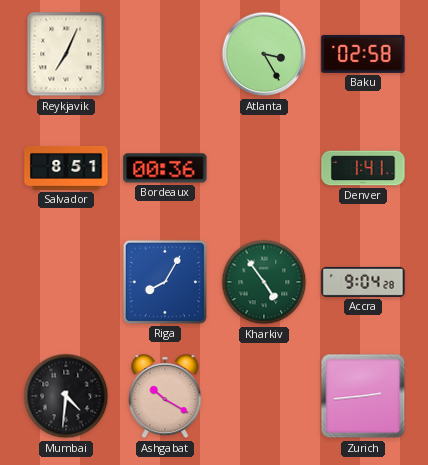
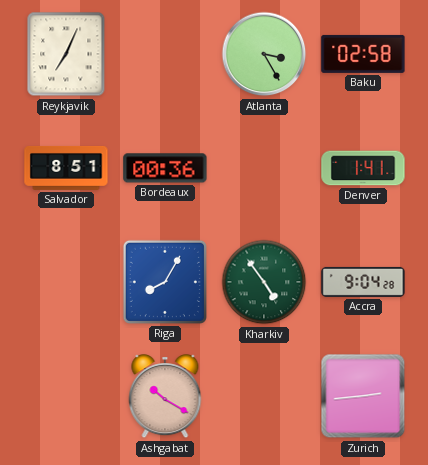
Mumbai: 4:31 -> none (66, 396)
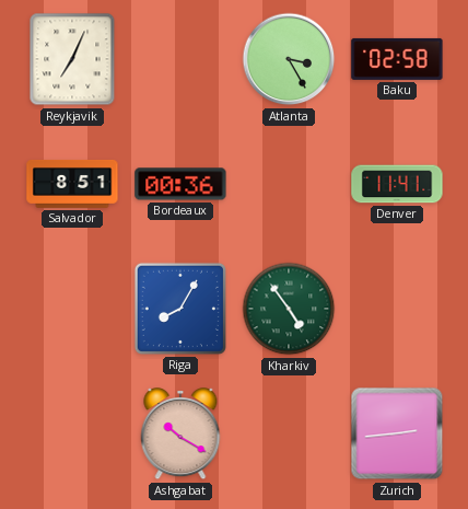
Denver: 1:41 -> 11:41 (397, 184)
Accra: 9:04 -> none (363, 282)
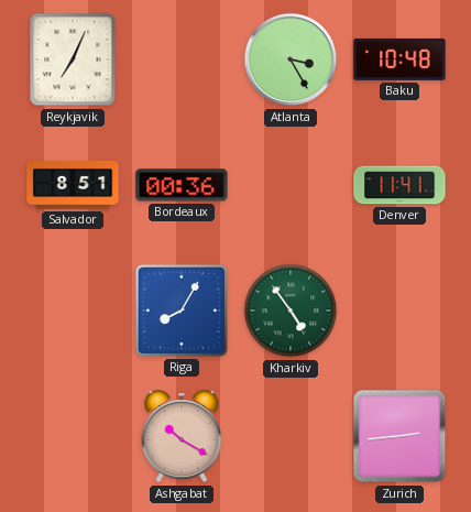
Baku: 02:58 -> 10:48 (399, 59)
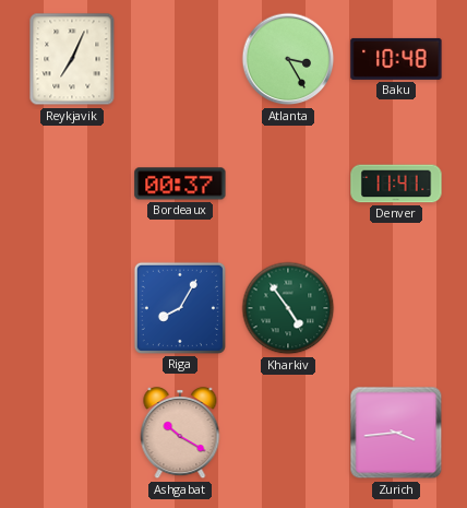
Salvador: 8:51 -> none (73, 185)
Bordeaux: 00:36 -> 00:37 (180, 184)
Zurich: 2:44 -> 3:44 (396, 433)
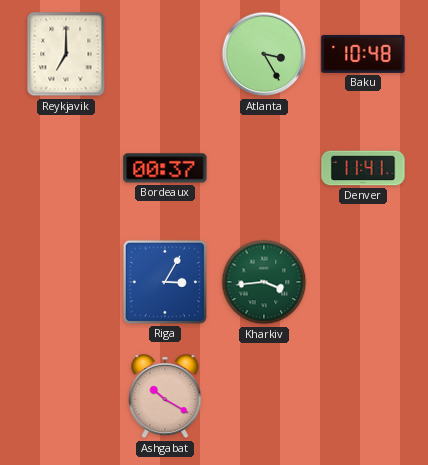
Reykjavik: 7:04 -> 7:00 (66, 54)
Riga: 8:05 -> 3:05 (165, 282)
Kharkiv: 4:54 -> 3:44 (264, 282)
Zurich: 3:44 -> none (396, 433)
